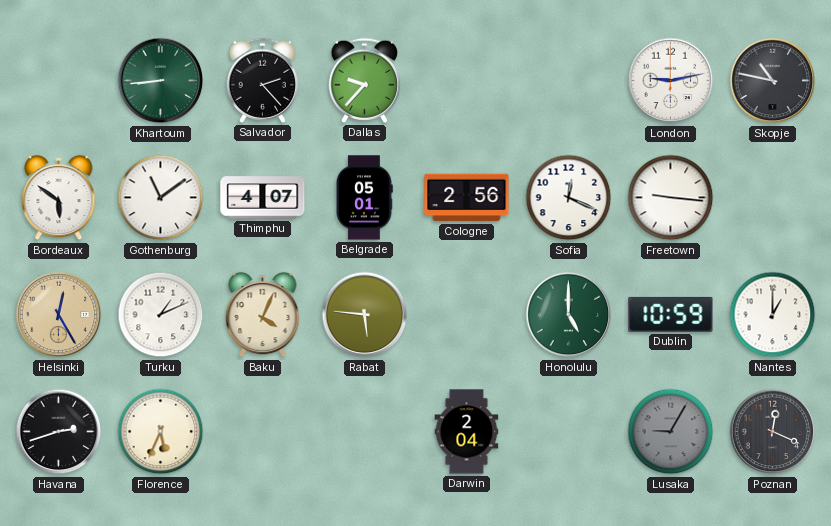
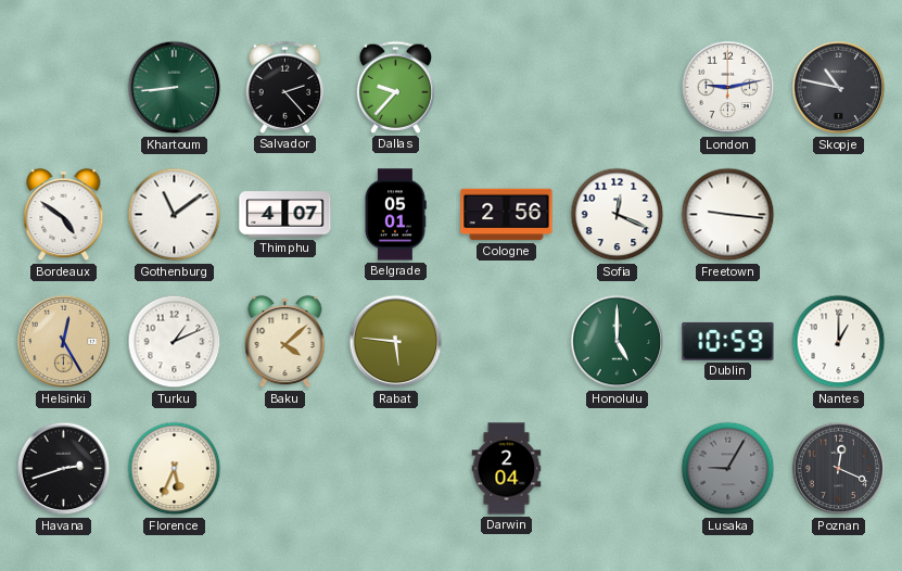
Bordeaux: 5:51 -> 4:51 (64, 215)
Baku: 4:04 -> 4:08 (285, 342)
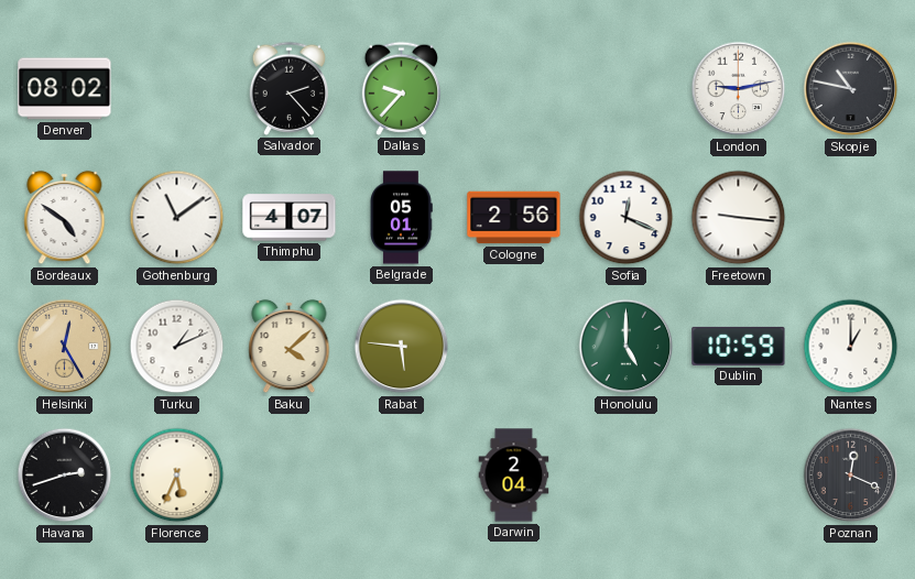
Denver: none -> 08:02 (65, 89)
Khartoum: 8:44 -> none (175, 88)
Lusaka: 9:05 -> none (728, 469)
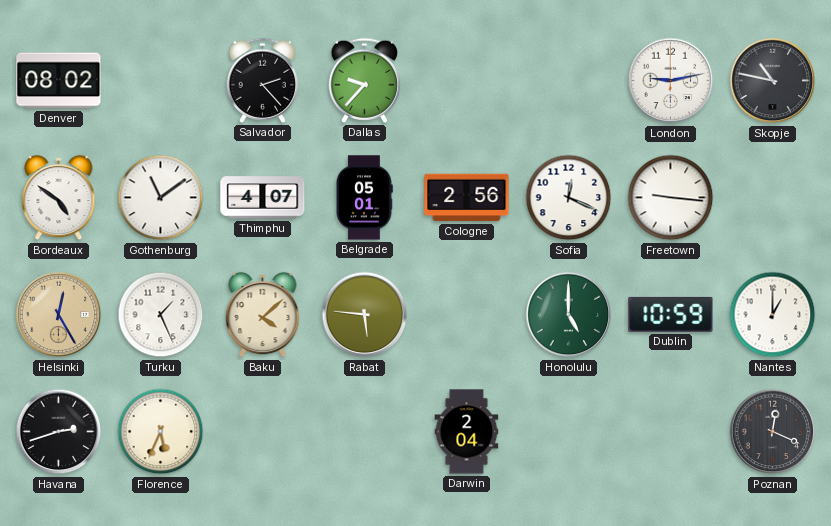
Turku: 1:11 -> 1:26 (161, 315)
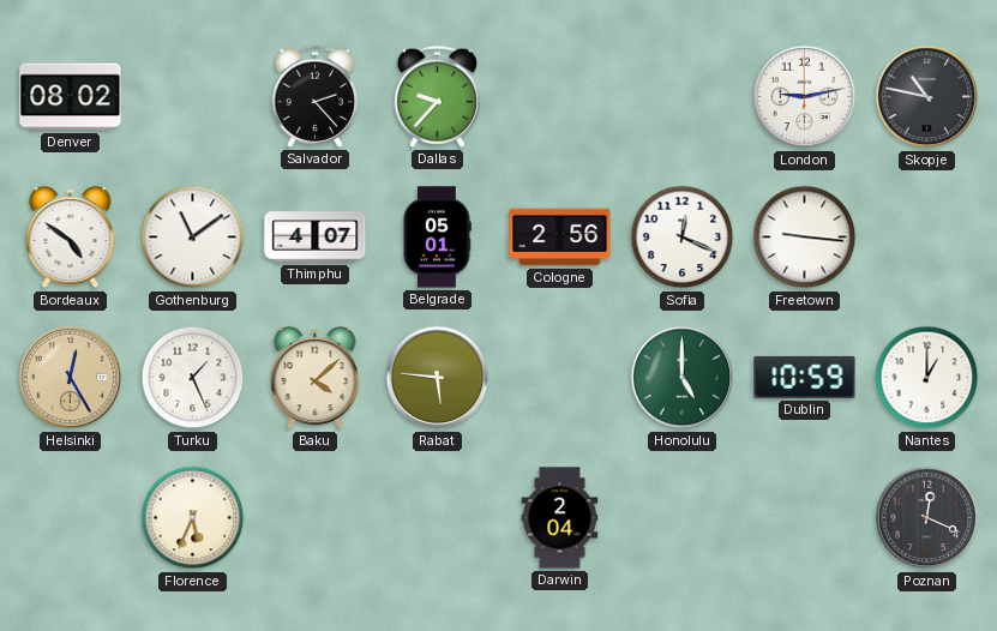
Havana: 2:42 -> none (59, 432)
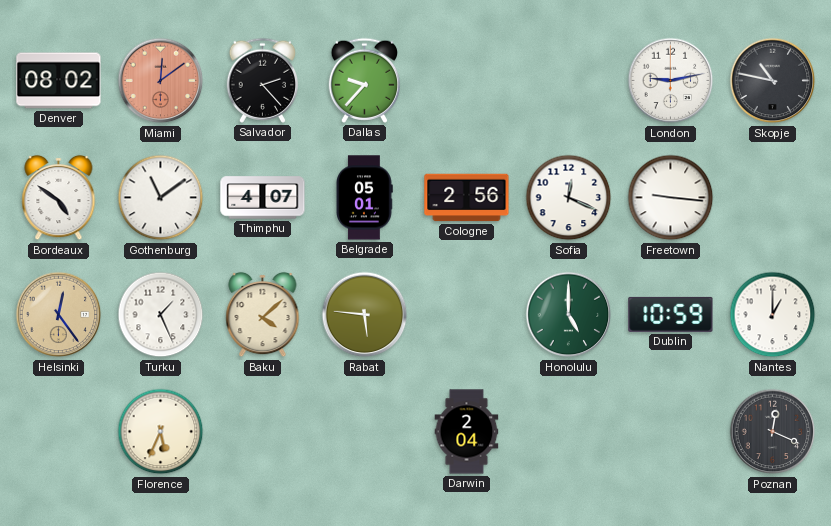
Miami: none -> 12:09 (161, 81)
Helsinki: 12:25 -> 12:24 (59, 315)
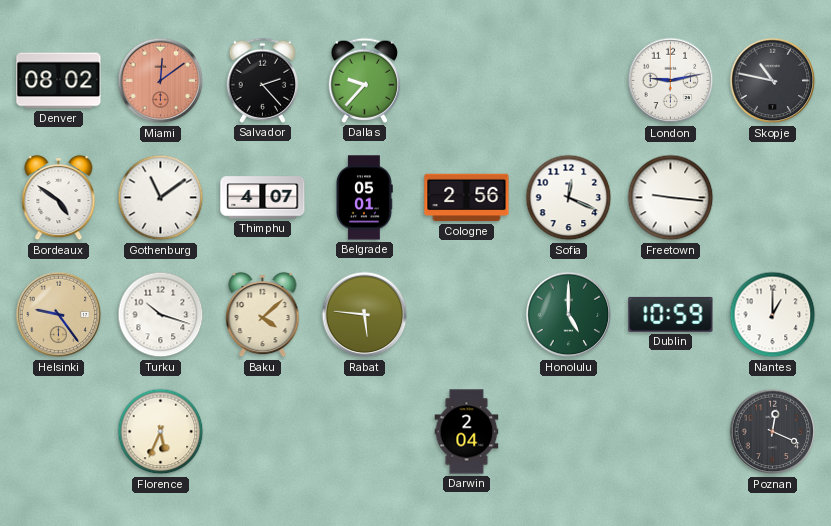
Helsinki: 12:24 -> 9:24 (59, 315)
Turku: 1:26 -> 10:18 (161, 315)
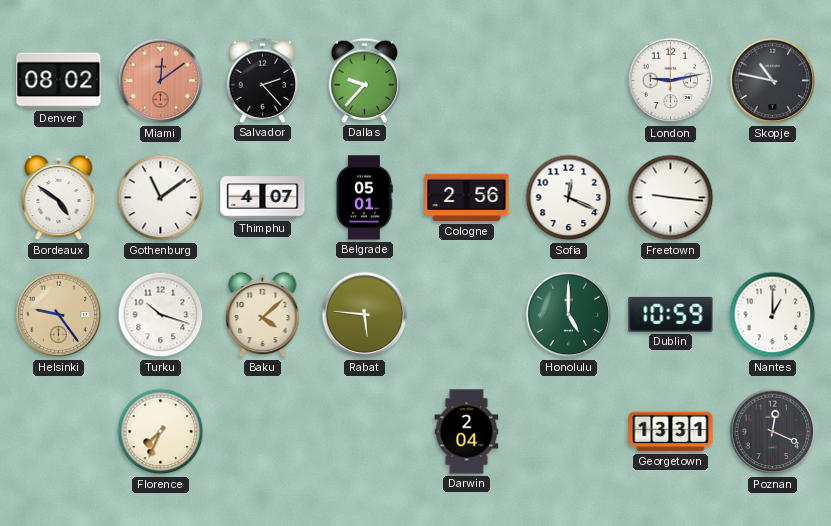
Florence: 5:34 -> 7:34 (161, 432)
Georgetown: none -> 13:31 (671, 432)
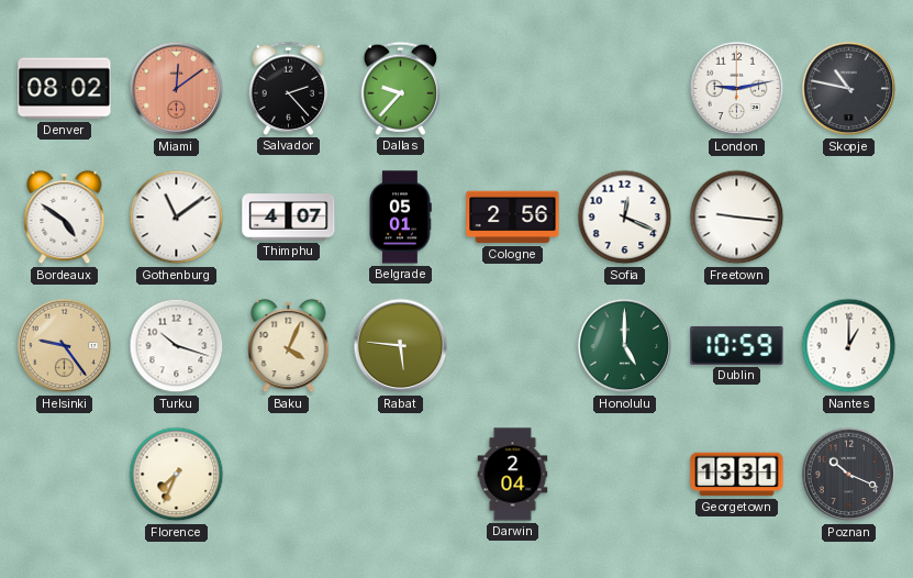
Baku: 4:08 -> 4:04 (289, 346)
Poznan: 12:19 -> 10:19 (849, 475)
